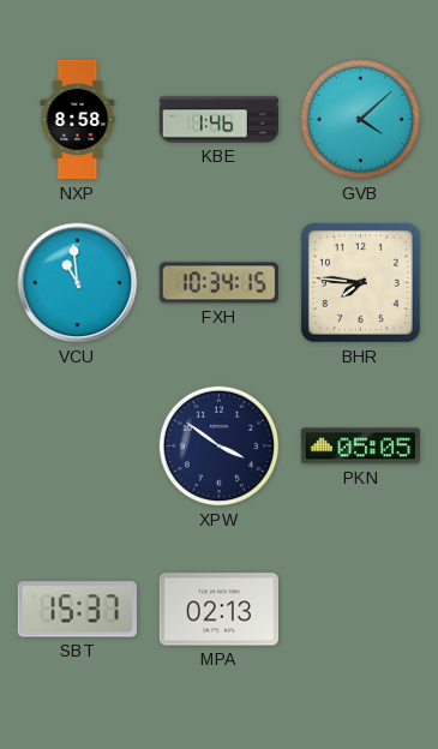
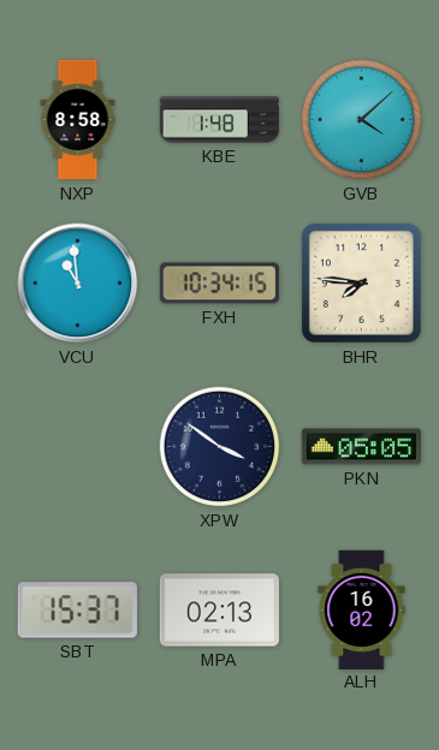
KBE: 1:46 -> 1:48 (219, 120)
ALH: none -> 16:02 (362, 609)
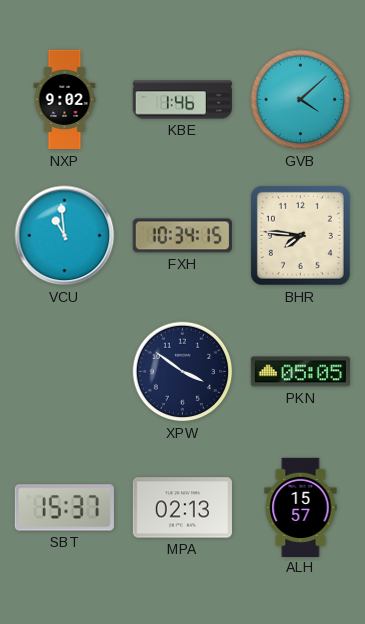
NXP: 8:58 -> 9:02 (65, 100)
KBE: 1:48 -> 1:46 (182, 100)
ALH: 16:02 -> 15:57 (301, 507)
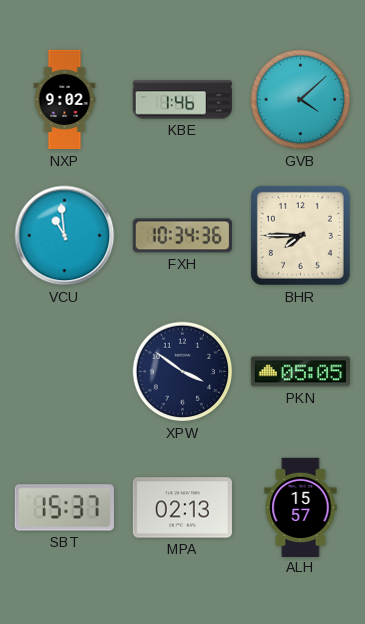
FXH: 10:34:15 -> 10:34:36 (182, 236)
BHR: 7:46 -> 7:45 (300, 235)
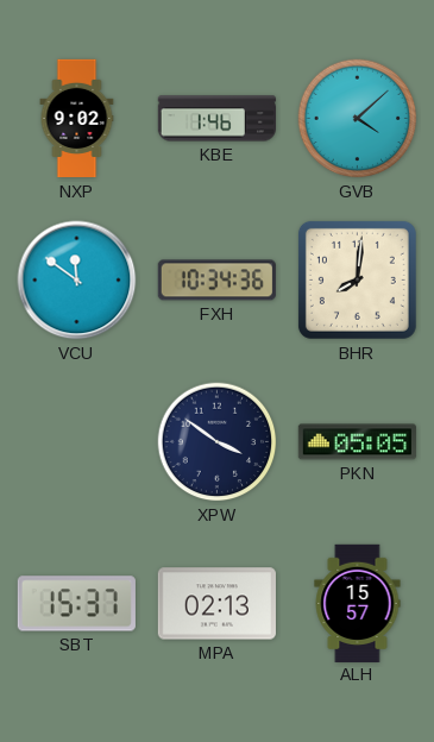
VCU: 10:59 -> 11:51 (77, 281)
BHR: 7:45 -> 8:01 (357, 279)
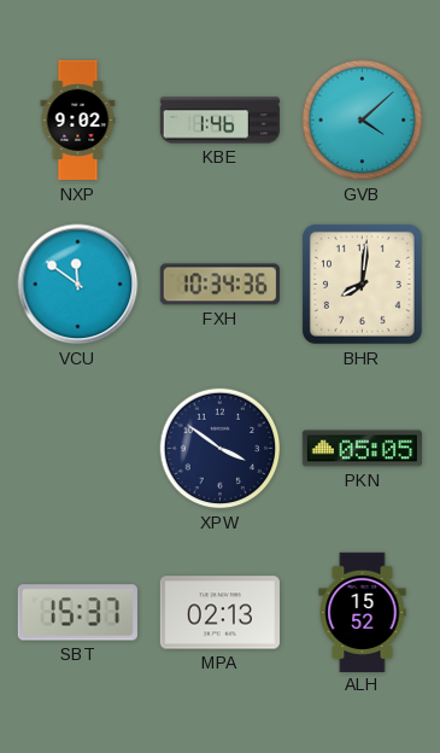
ALH: 15:57 -> 15:52 (363, 612)
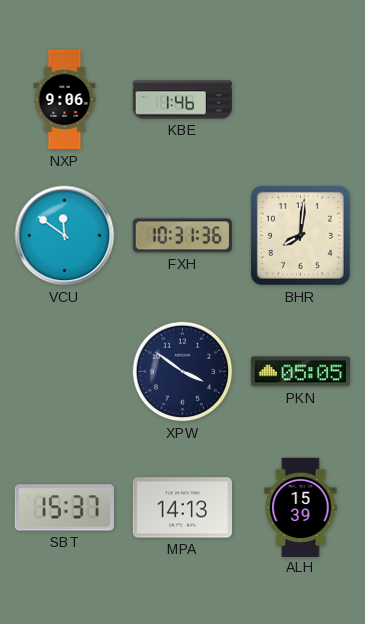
NXP: 9:02 -> 9:06 (65, 100)
GVB: 4:08 -> none (363, 121)
FXH: 10:34 -> 10:31 (182, 236)
MPA: 02:13 -> 14:13 (182, 508)
ALH: 15:52 -> 15:39 (301, 507)
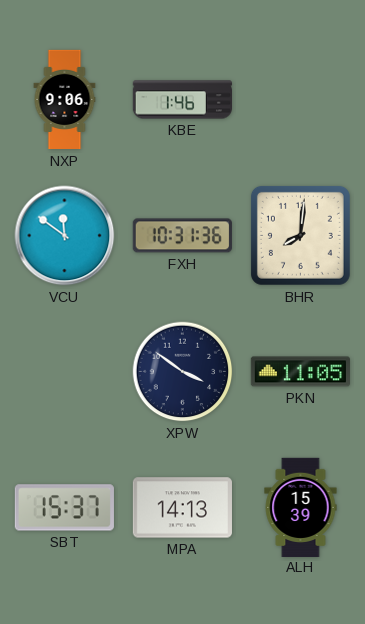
PKN: 05:05 -> 11:05 (300, 372)
